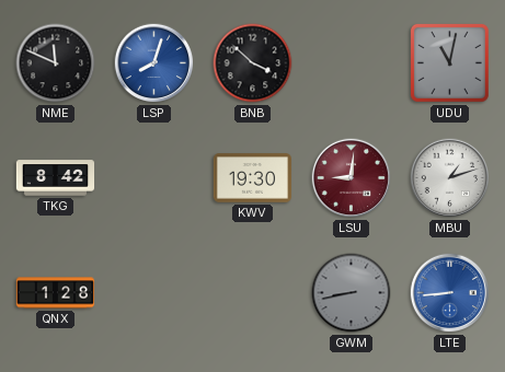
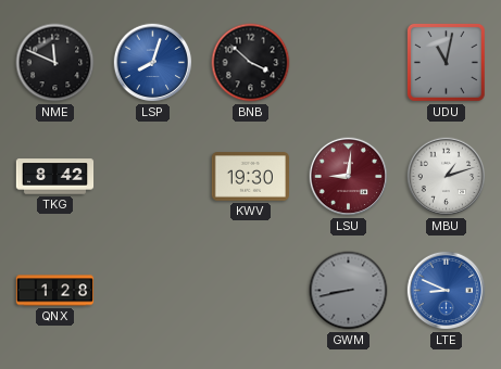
LTE: 8:44 -> 8:49 (447, 291)
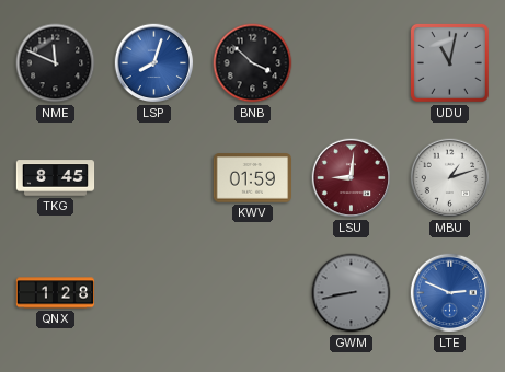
TKG: 8:42 -> 8:45 (56, 178)
KWV: 19:30 -> 01:59 (252, 178)
LTE: 8:49 -> 2:49 (450, 293)
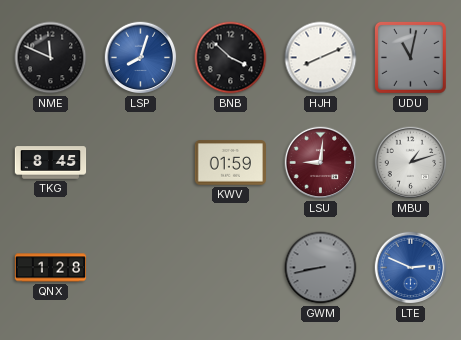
HJH: none -> 8:11 (321, 58)
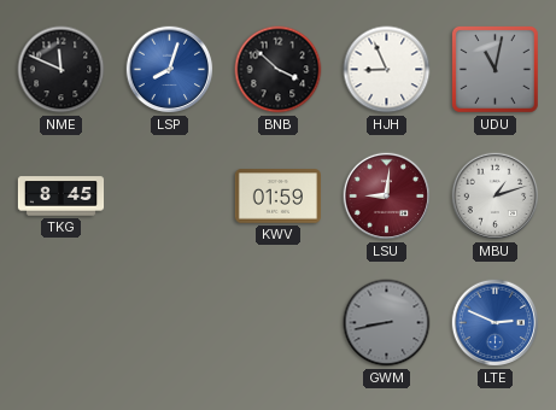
HJH: 8:11 -> 8:56 (387, 70)
QNX: 1:28 -> none (51, 268)
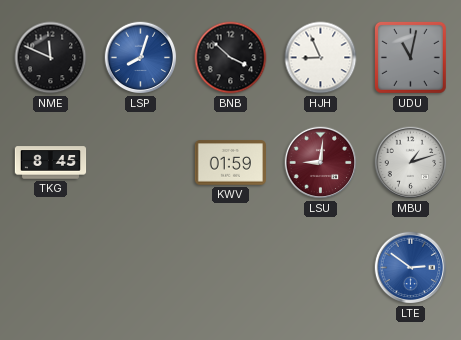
GWM: 8:43 -> none (387, 323)
LTE: 2:49 -> 2:51 (411, 268)
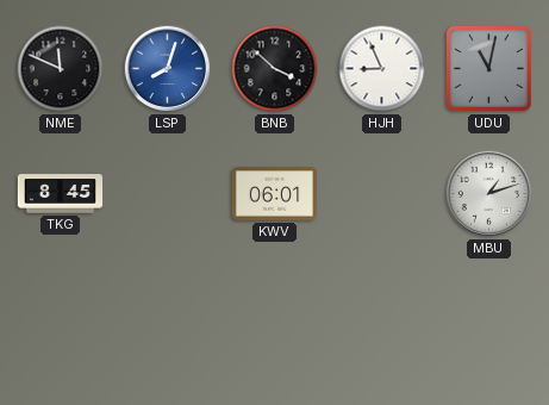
KWV: 01:59 -> 06:01 (274, 194)
LSU: 9:01 -> none (321, 163)
LTE: 2:51 -> none (411, 268)
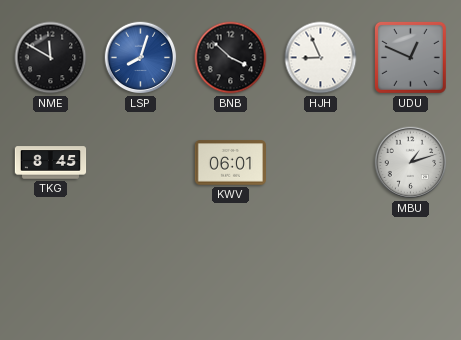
NME: 11:49 -> 11:50 (51, 58)
UDU: 11:02 -> 12:49 (410, 57)
